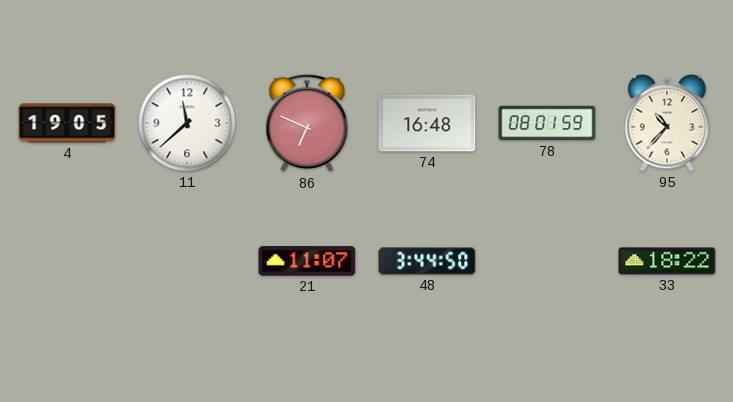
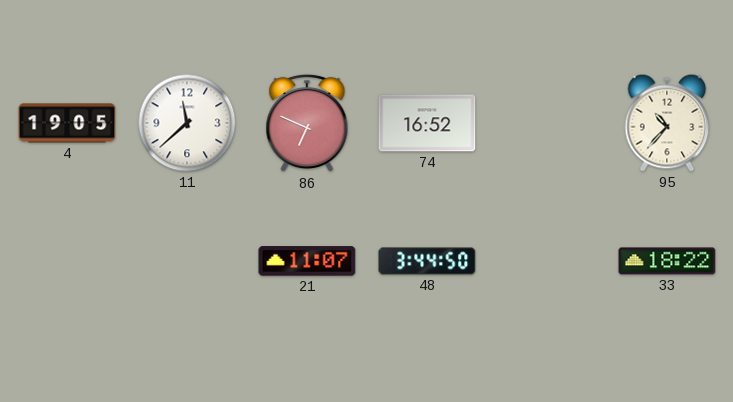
74: 16:48 -> 16:52 (427, 123)
78: 08:01 -> none (547, 123)
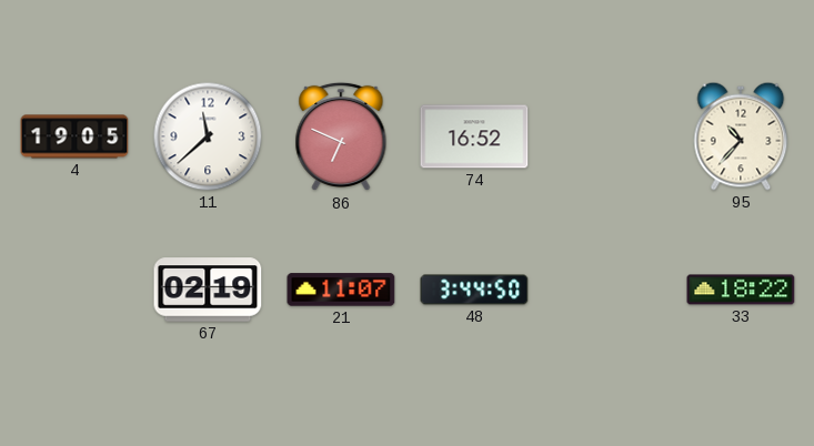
67: none -> 02:19 (208, 290)
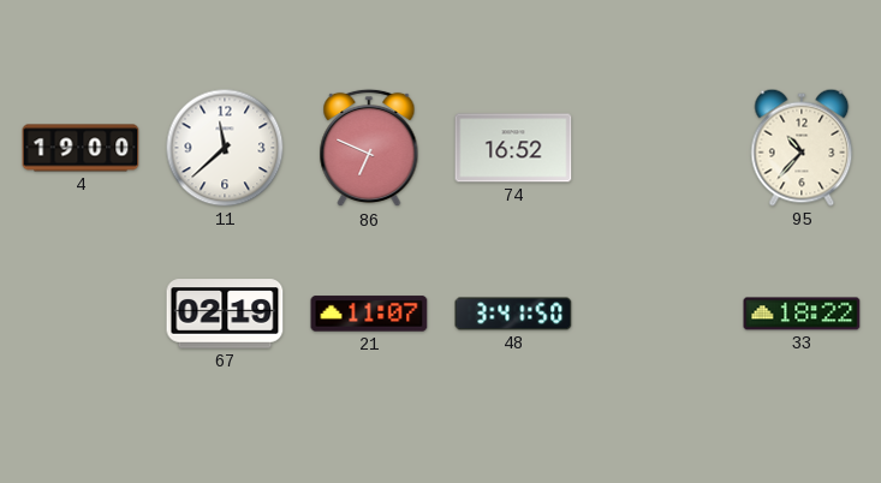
4: 19:05 -> 19:00 (81, 148)
48: 3:44 -> 3:41 (513, 314)
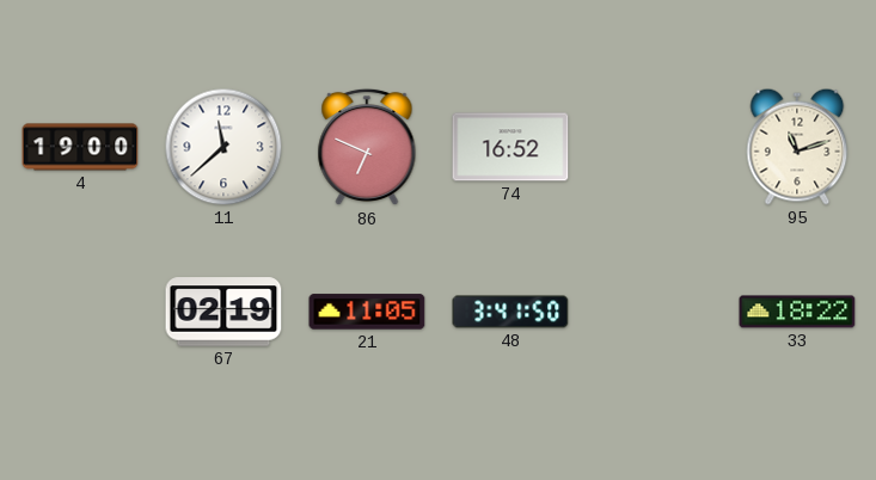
95: 10:37 -> 11:12 (797, 147)
21: 11:07 -> 11:05 (367, 312)
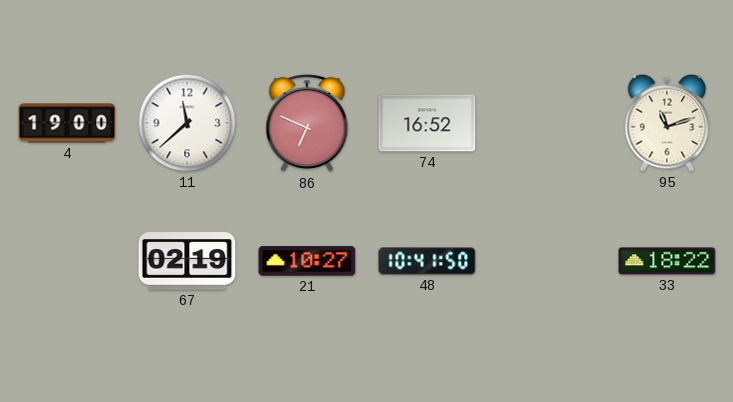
21: 11:05 -> 10:27 (307, 261)
48: 3:41 -> 10:41 (427, 261)
